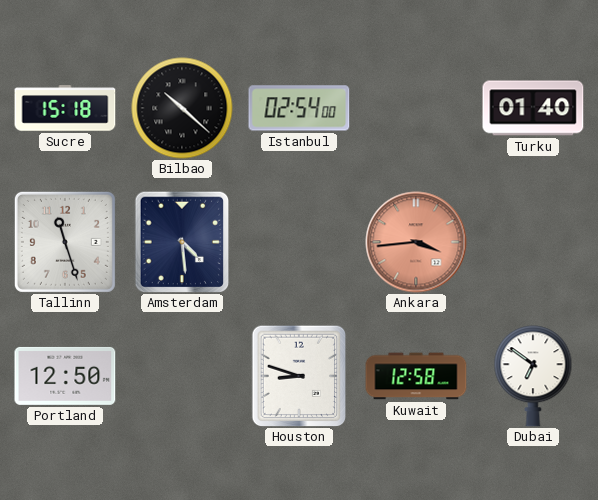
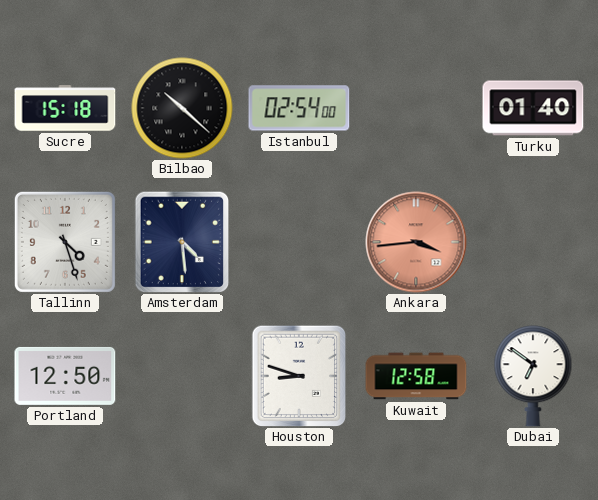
Tallinn: 11:27 -> 4:27 (65, 242)
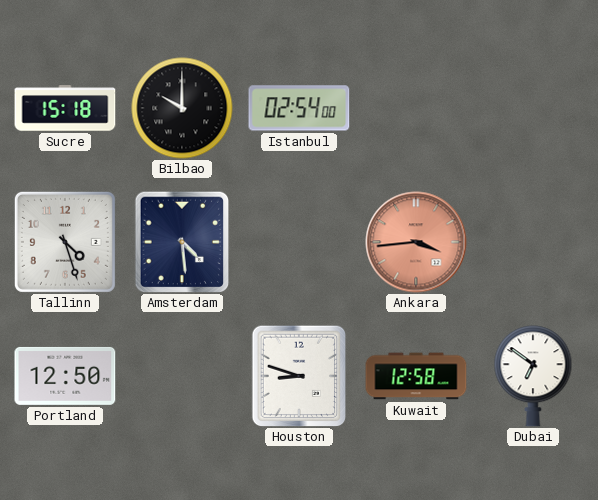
Bilbao: 10:22 -> 10:00 (182, 108)
Turku: 01:40 -> none (533, 108)
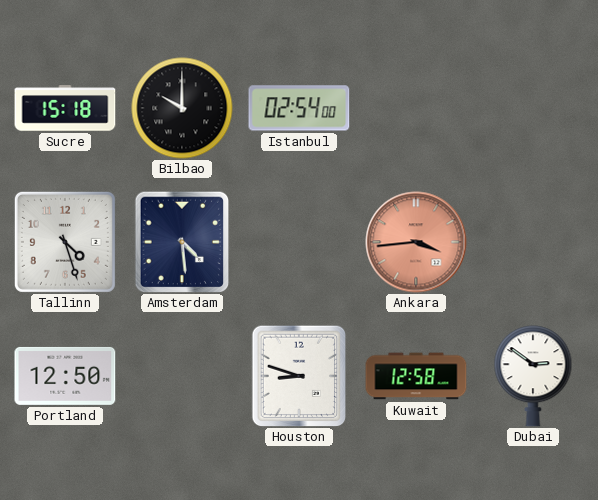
Dubai: 6:51 -> 2:51 (533, 376)
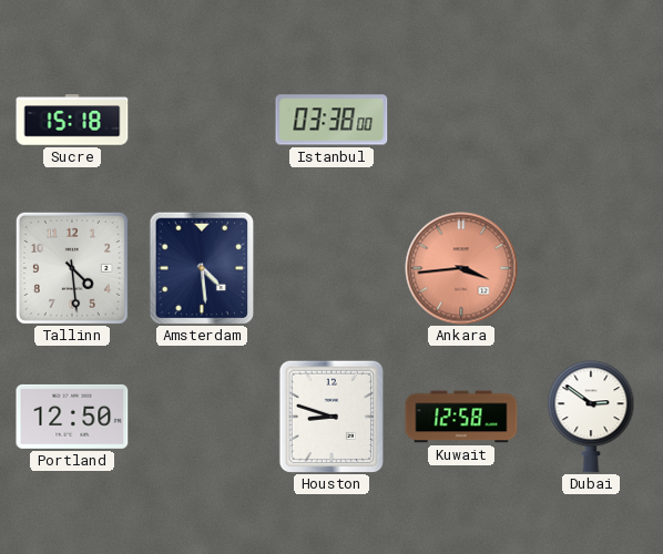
Bilbao: 10:00 -> none (182, 108)
Istanbul: 02:54 -> 03:38 (331, 120)
Tallinn: 4:27 -> 4:29 (72, 268)
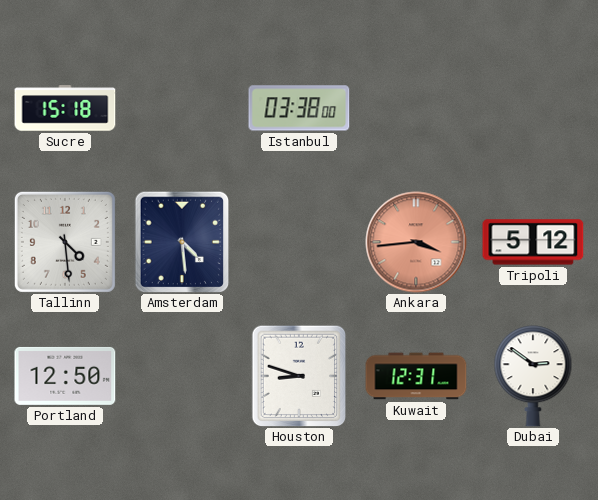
Tripoli: none -> 5:12 (533, 242)
Kuwait: 12:58 -> 12:31 (416, 376)
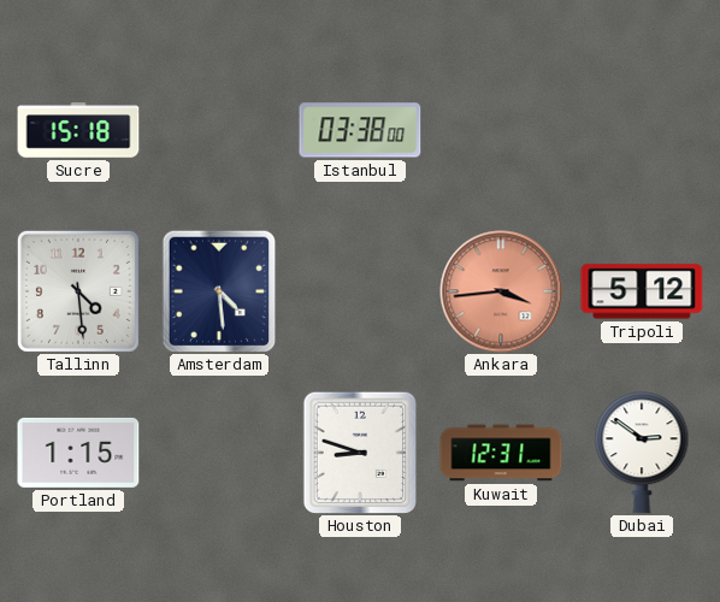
Portland: 12:50 -> 1:15 (78, 453)
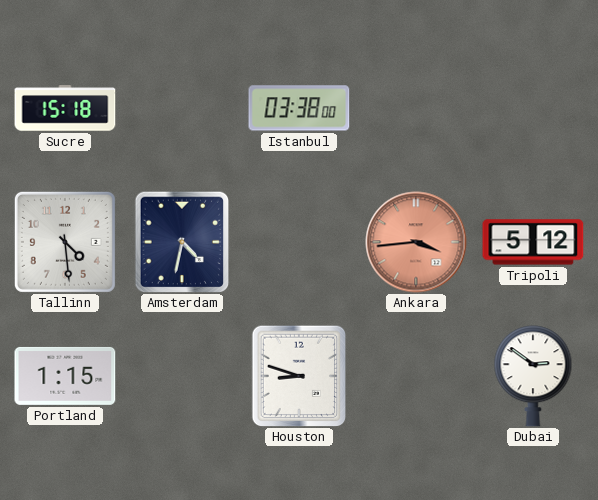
Amsterdam: 4:29 -> 4:32 (182, 242)
Kuwait: 12:31 -> none (501, 453)
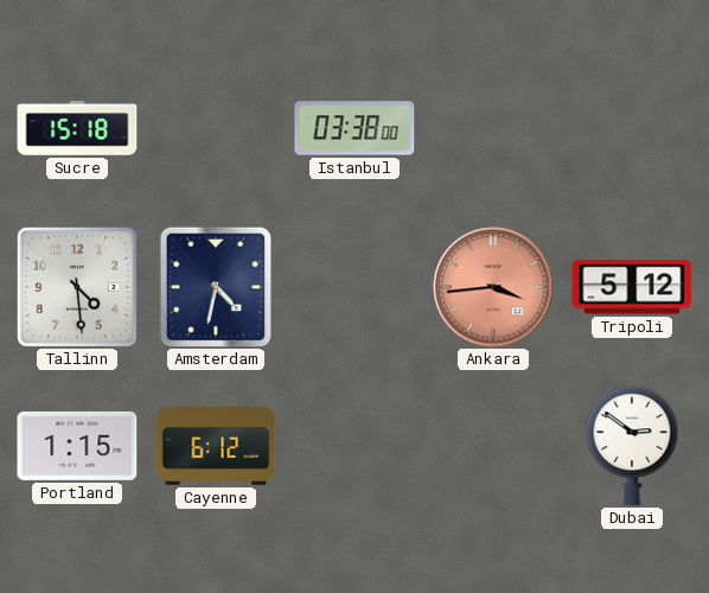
Cayenne: none -> 6:12 (216, 447)
Houston: 8:48 -> none (299, 376)
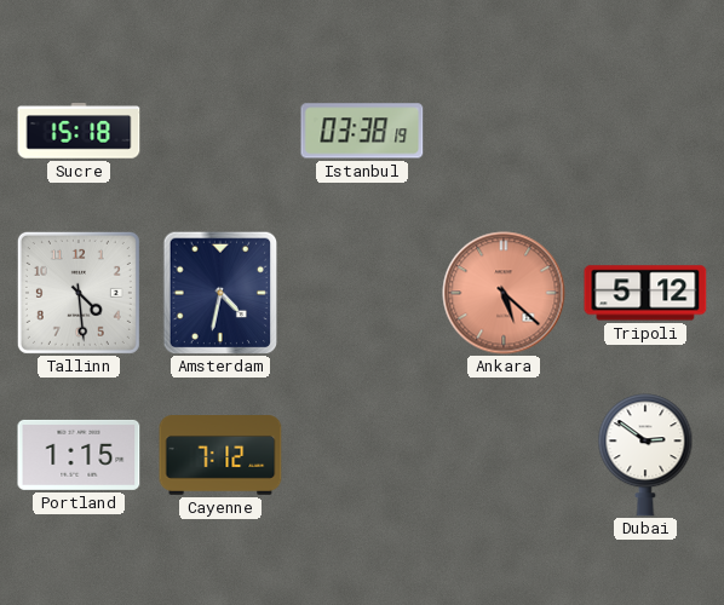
Istanbul: 03:38:00 -> 03:38:19 (362, 131)
Ankara: 3:44 -> 5:22 (504, 293)
Cayenne: 6:12 -> 7:12 (220, 456)
